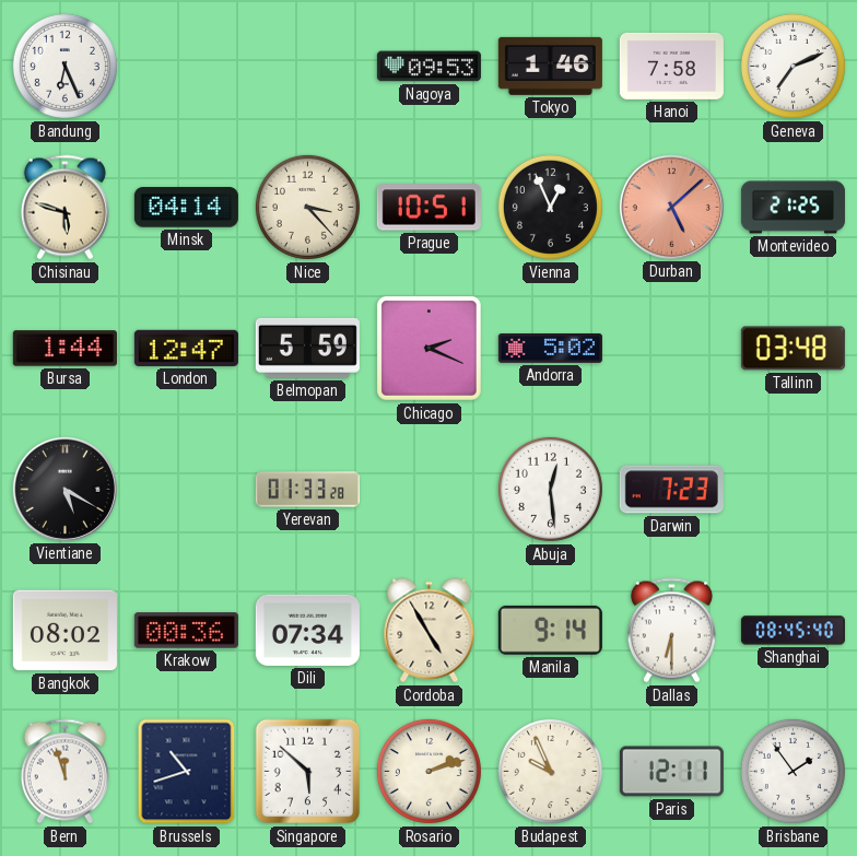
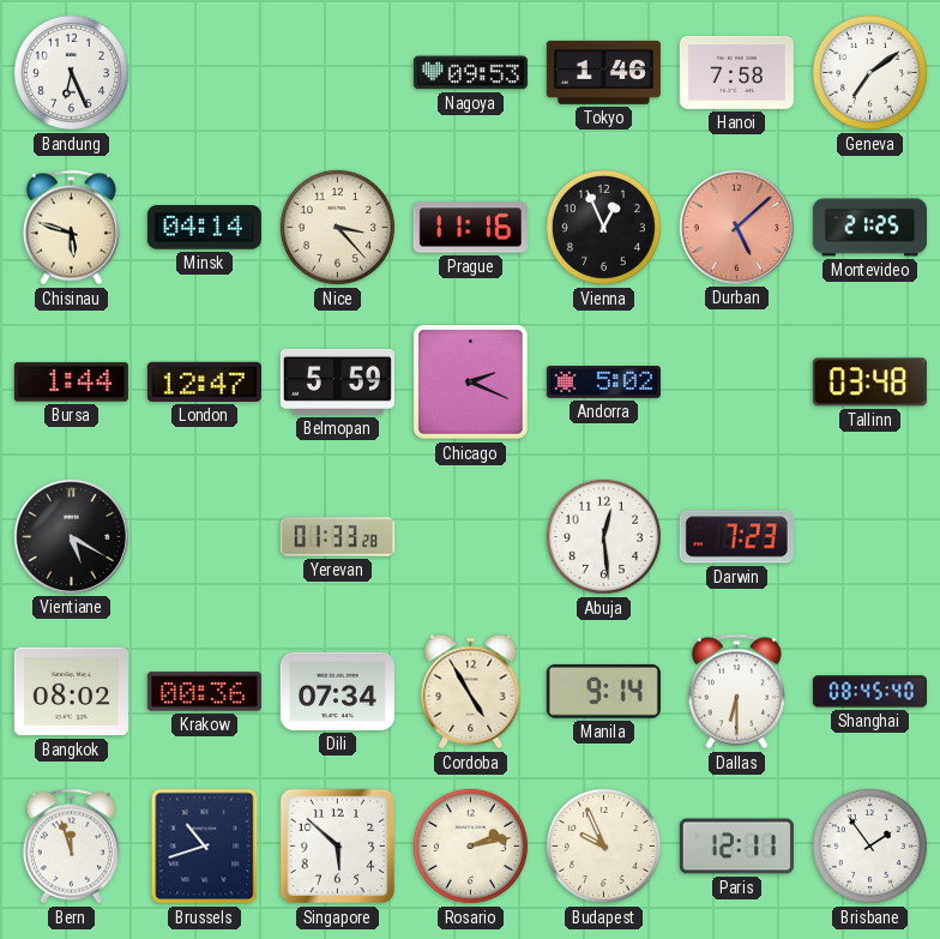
Geneva: 7:11 -> 7:09 (869, 72)
Prague: 10:51 -> 11:16 (470, 228)
Rosario: 2:12 -> 2:13 (470, 845)
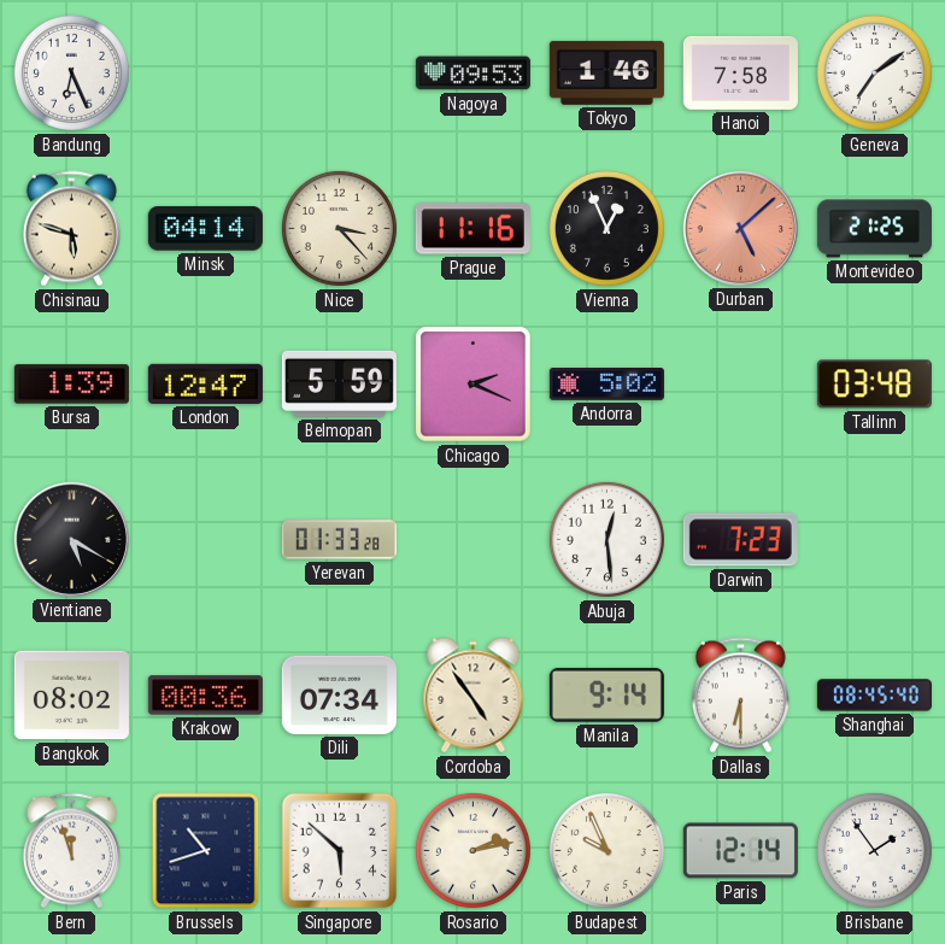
Bursa: 1:44 -> 1:39 (71, 385)
Cordoba: 4:55 -> 4:54 (474, 696)
Paris: 12:11 -> 12:14 (740, 851)
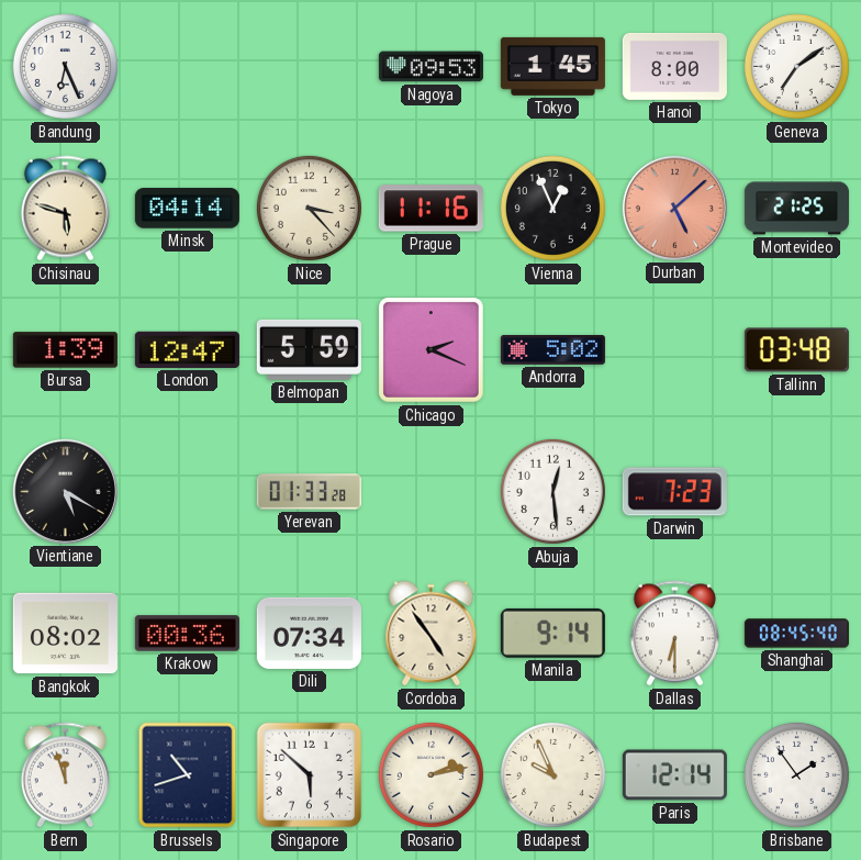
Tokyo: 1:46 -> 1:45 (552, 66)
Hanoi: 7:58 -> 8:00 (674, 66)
